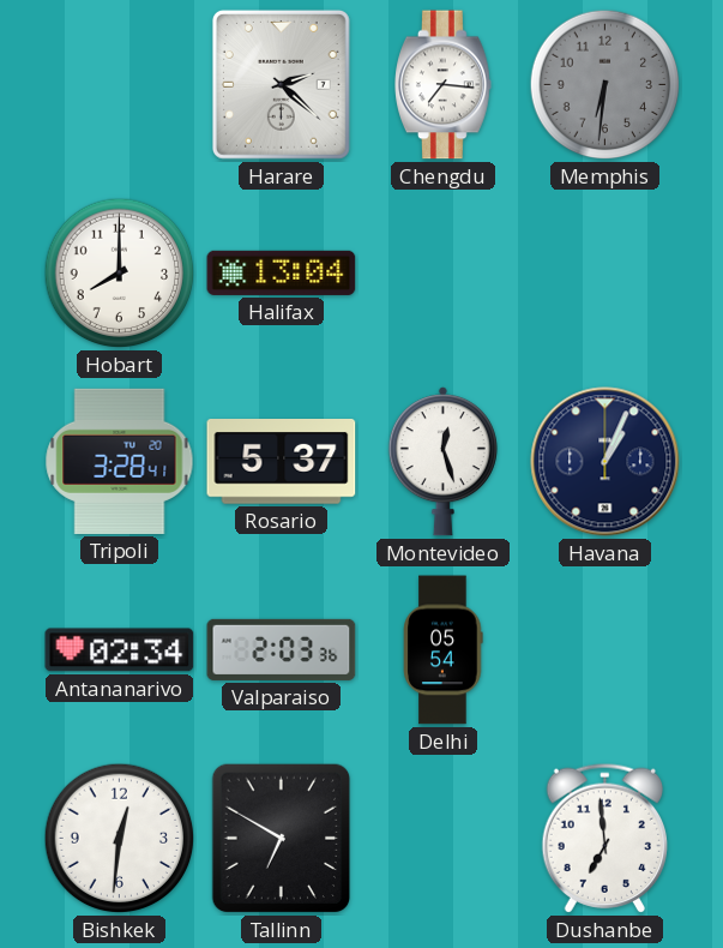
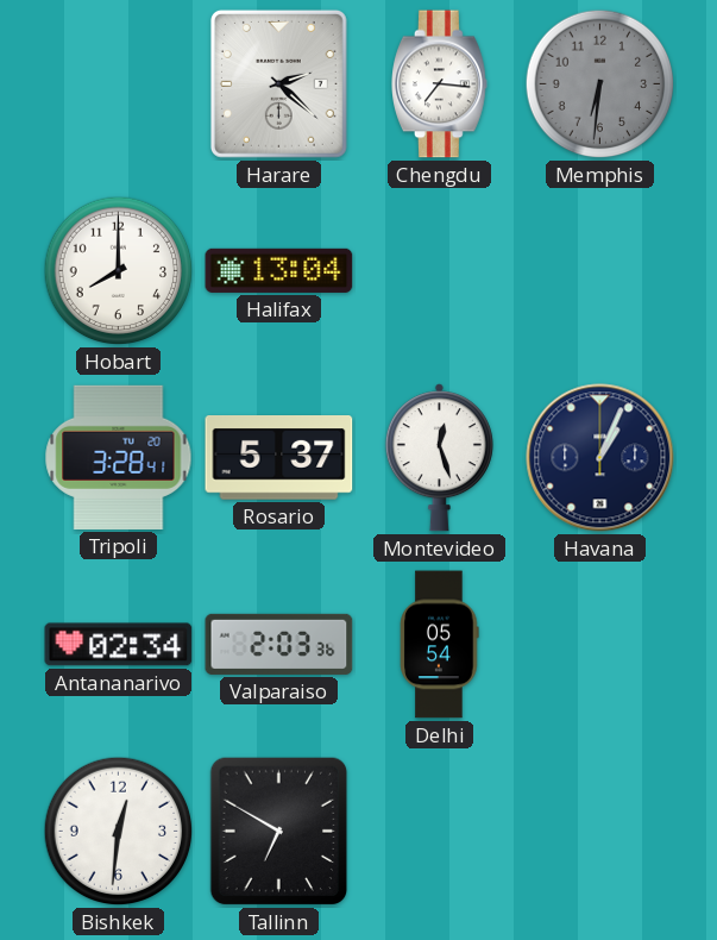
Dushanbe: 6:59 -> none (604, 838)
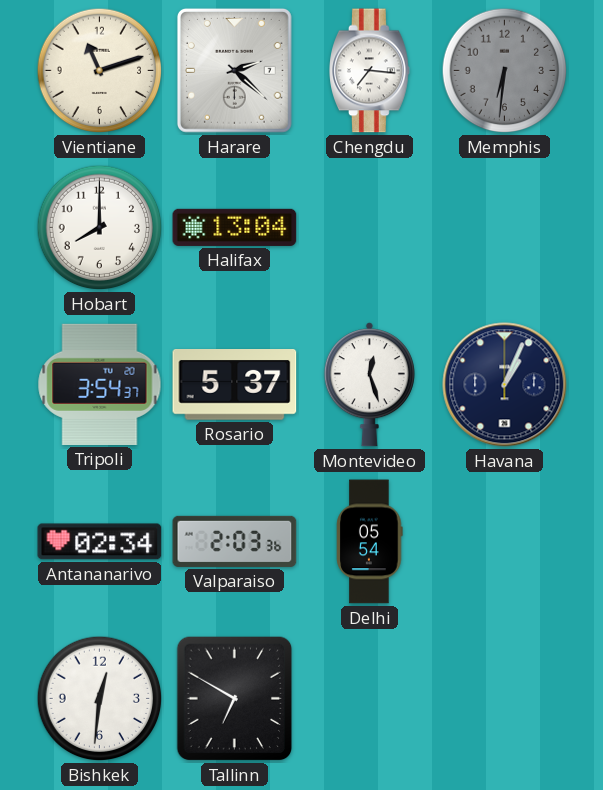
Vientiane: none -> 11:12 (100, 71)
Tripoli: 3:28 -> 3:54 (100, 384)
